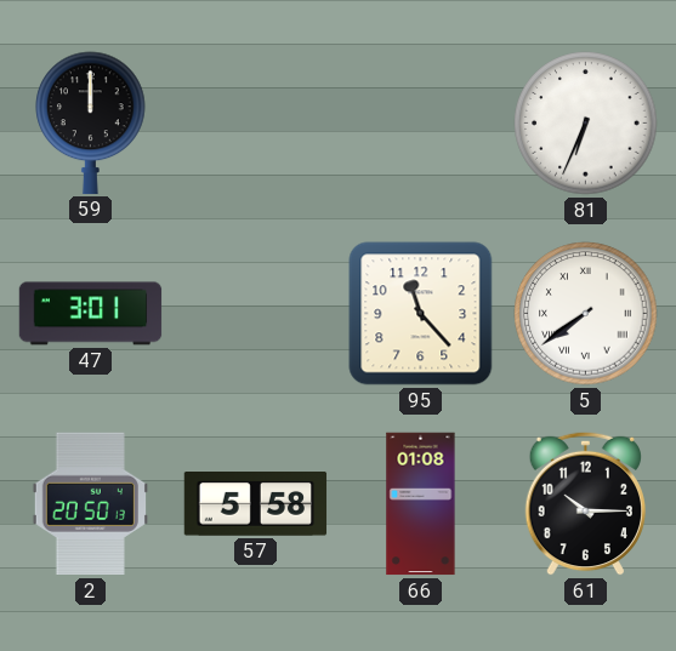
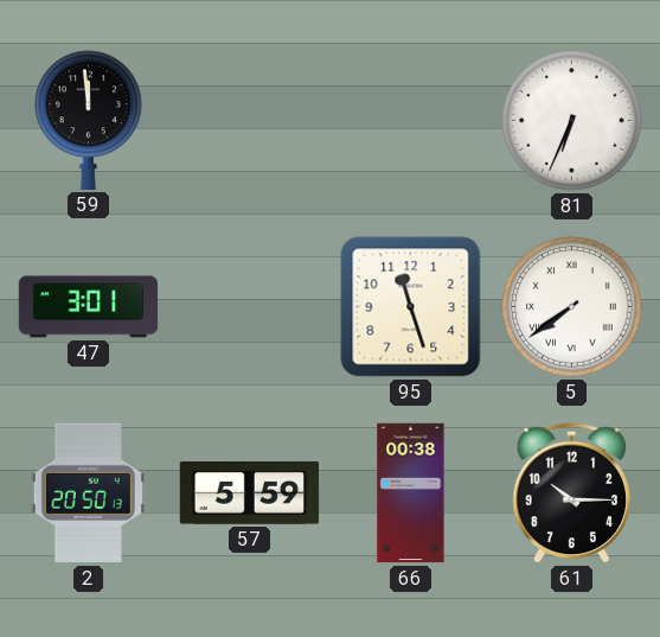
59: 12:00 -> 11:59 (89, 120)
95: 11:23 -> 11:27 (411, 307)
57: 5:58 -> 5:59 (250, 493)
66: 01:08 -> 00:38 (411, 493)
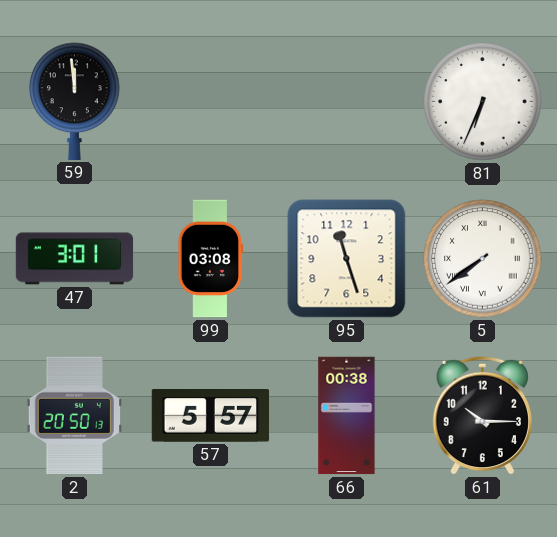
99: none -> 03:08 (210, 259)
57: 5:59 -> 5:57 (211, 416)
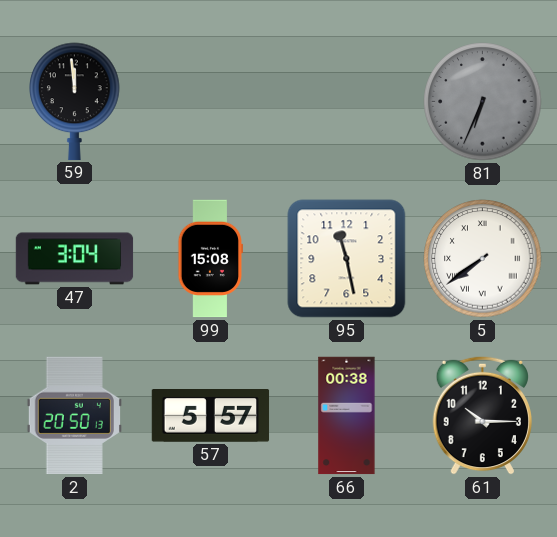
81 dial: white -> grey (483, 102)
47: 3:01 -> 3:04 (75, 259)
99: 03:08 -> 15:08 (210, 259)
95: 11:27 -> 11:28 (347, 259)
